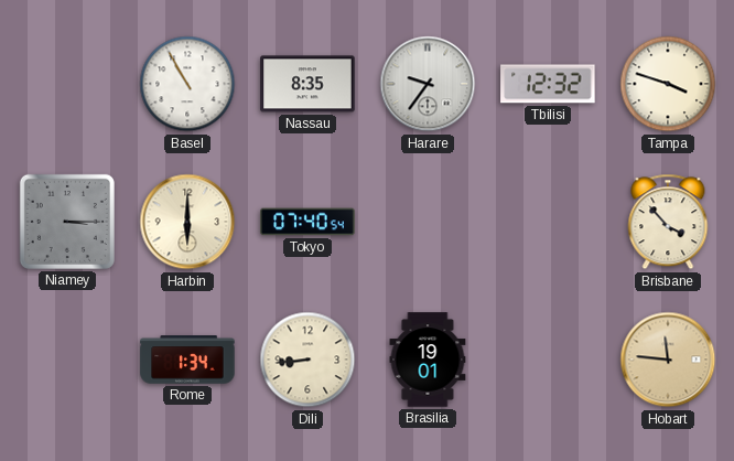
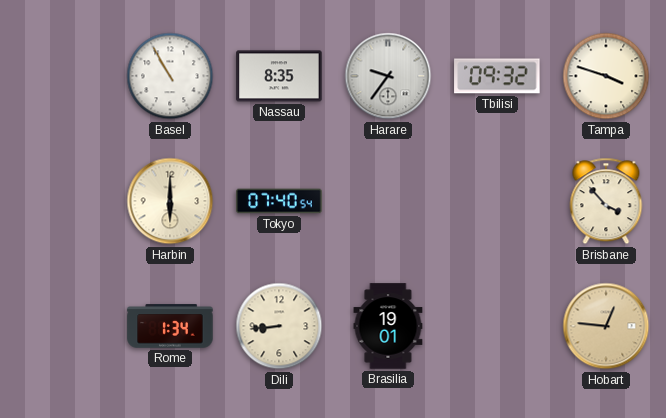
Tbilisi: 12:32 -> 09:32 (497, 76)
Niamey: 3:15 -> none (67, 222)
Hobart: 11:46 -> 12:46 (606, 326)
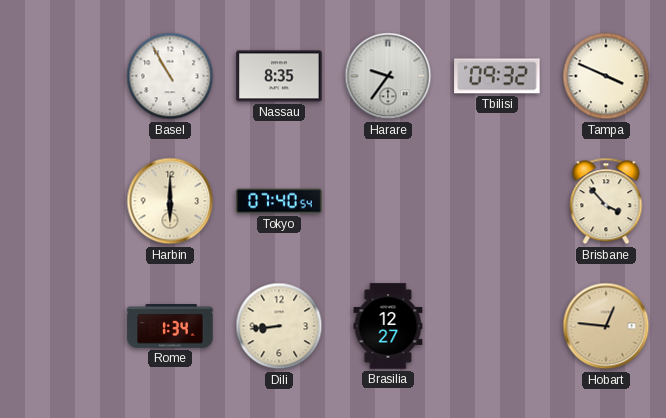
Tampa: 3:48 -> 3:49 (606, 76)
Brasilia: 19:01 -> 12:27 (388, 326)
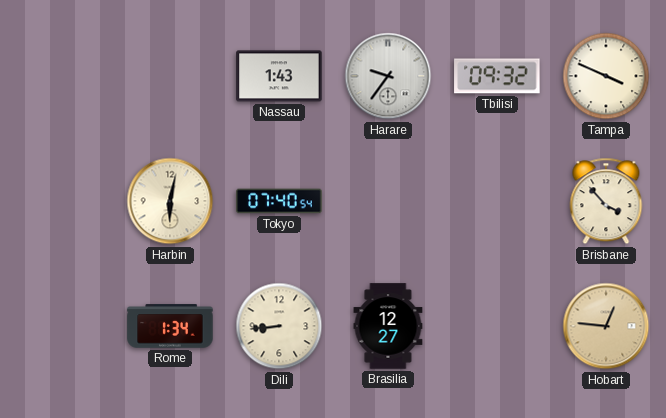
Basel: 10:55 -> none (170, 76)
Nassau: 8:35 -> 1:43 (279, 76)
Harbin: 6:00 -> 6:02 (170, 201)
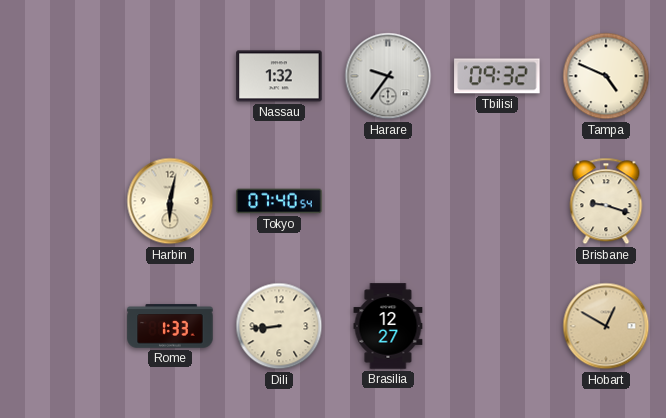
Nassau: 1:43 -> 1:32 (279, 76)
Tampa: 3:49 -> 4:49 (606, 76)
Brisbane: 3:53 -> 9:18 (606, 201)
Rome: 1:34 -> 1:33 (170, 326)
Hobart: 12:46 -> 12:50 (606, 326)
